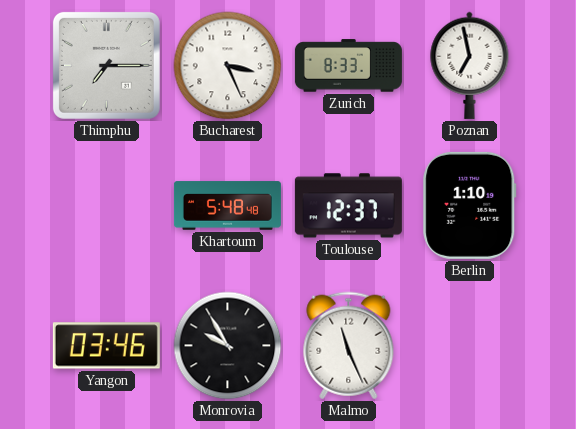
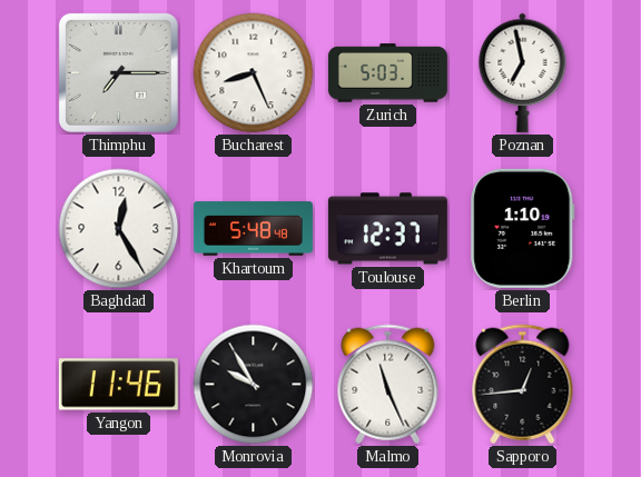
Bucharest: 3:26 -> 8:26 (254, 73)
Zurich: 8:33 -> 5:03 (387, 73)
Baghdad: none -> 12:25 (119, 229)
Yangon: 03:46 -> 11:46 (118, 385)
Sapporo: none -> 12:44 (523, 385)
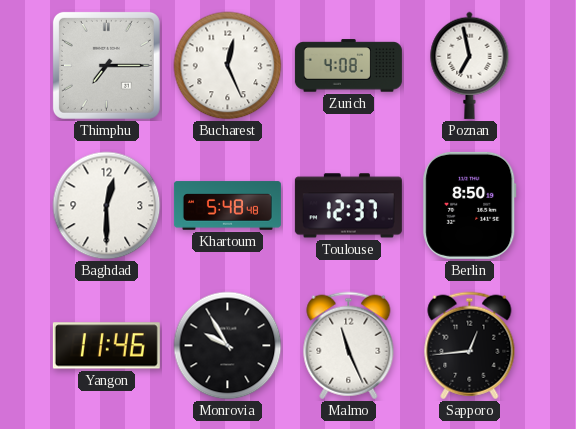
Bucharest: 8:26 -> 12:26 (228, 66)
Zurich: 5:03 -> 4:08 (348, 66)
Baghdad: 12:25 -> 12:30 (107, 206)
Berlin: 1:10 -> 8:50 (470, 205)
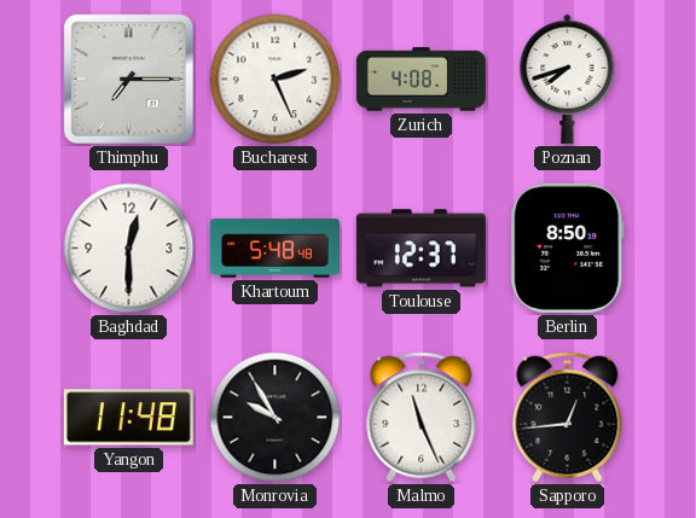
Bucharest: 12:26 -> 2:26 (275, 80)
Poznan: 6:58 -> 7:42 (568, 78)
Yangon: 11:46 -> 11:48 (128, 418)
